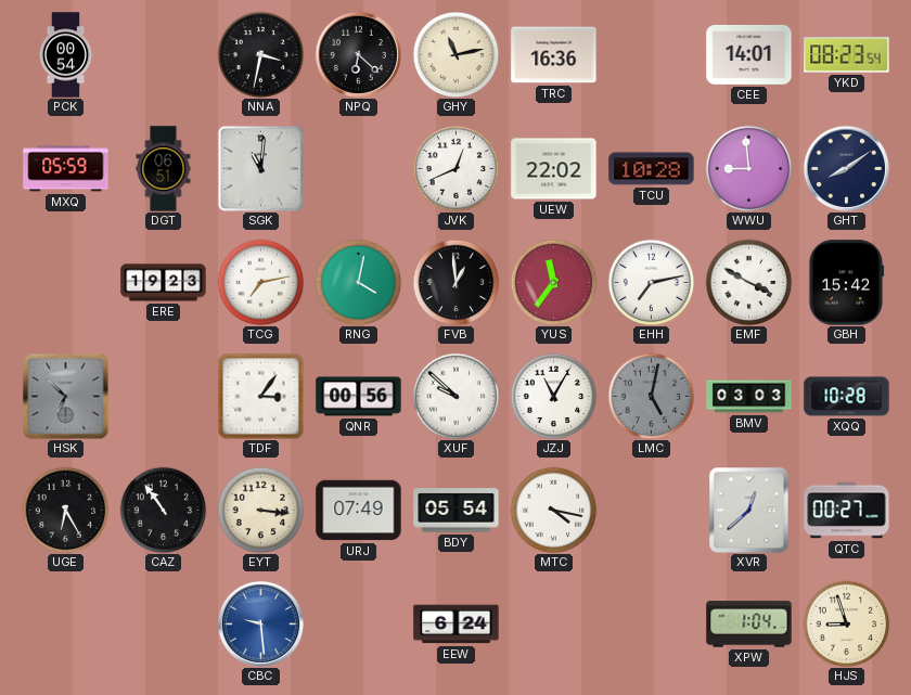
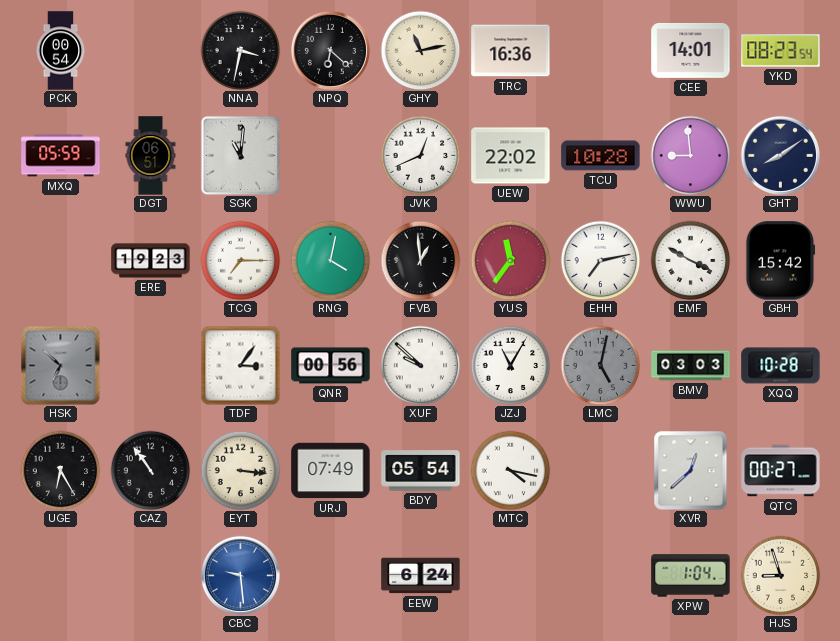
TCG: 7:13 -> 7:15 (240, 260)
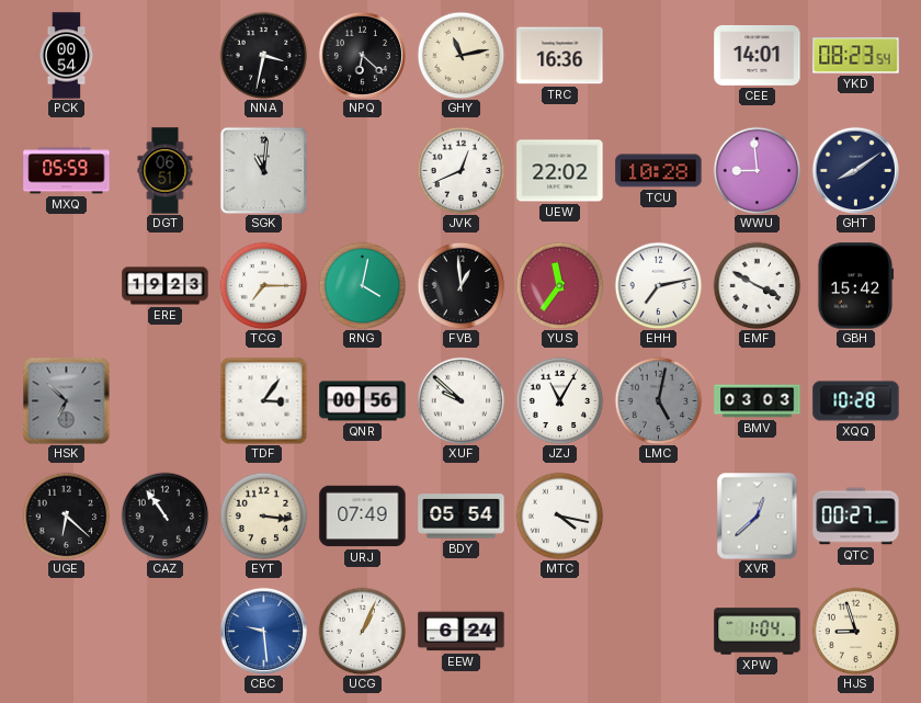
UGE: 6:25 -> 6:22 (66, 515)
UCG: none -> 1:04 (362, 631)
